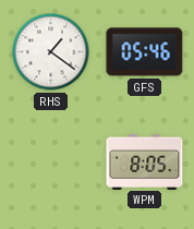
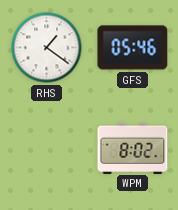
WPM: 8:05 -> 8:02 (133, 148)
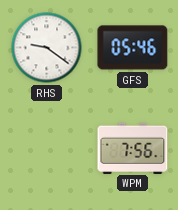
RHS: 1:21 -> 9:21 (47, 48)
WPM: 8:02 -> 7:56 (133, 148)
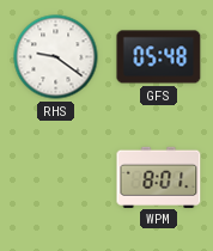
GFS: 05:46 -> 05:48 (159, 57)
WPM: 7:56 -> 8:01 (159, 177)
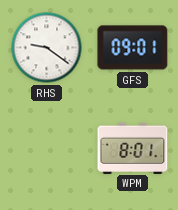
GFS: 05:48 -> 09:01 (133, 48)
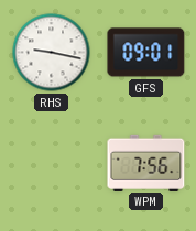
RHS: 9:21 -> 9:17 (52, 53)
WPM: 8:01 -> 7:56 (146, 163)
